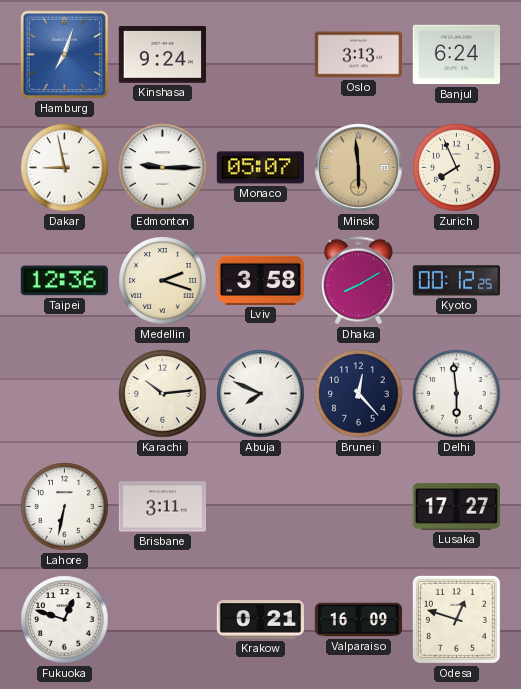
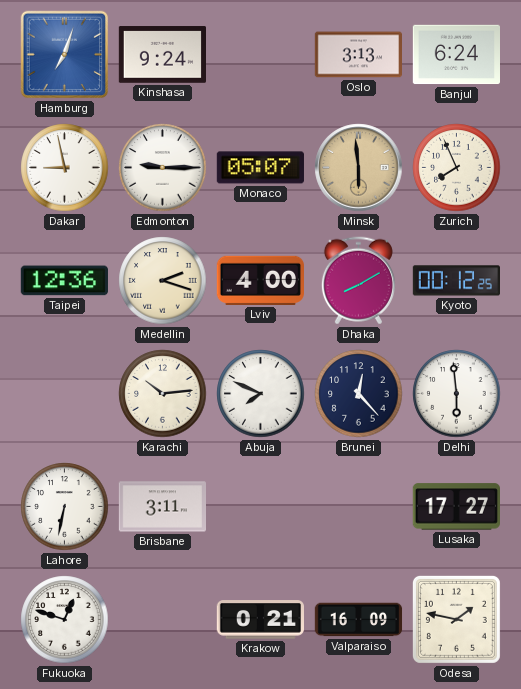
Lviv: 3:58 -> 4:00 (260, 280)
Odesa: 12:48 -> 1:47 (456, 619)
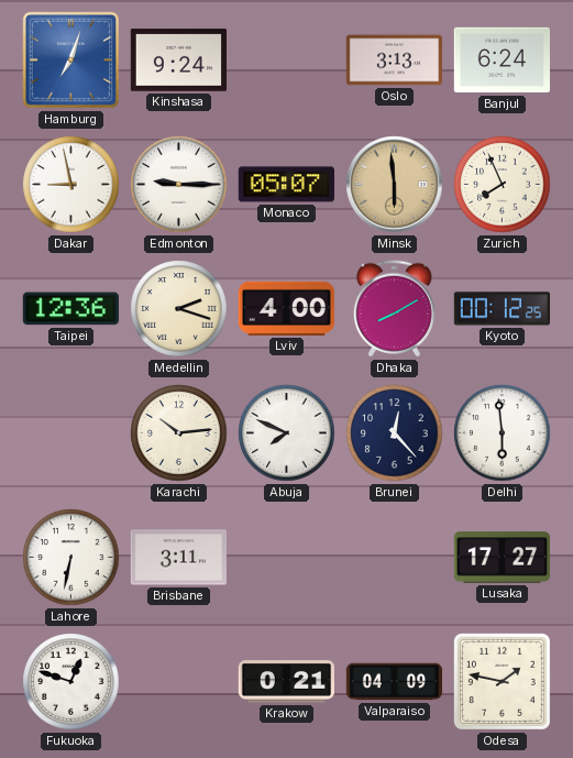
Valparaiso: 16:09 -> 04:09 (395, 682)
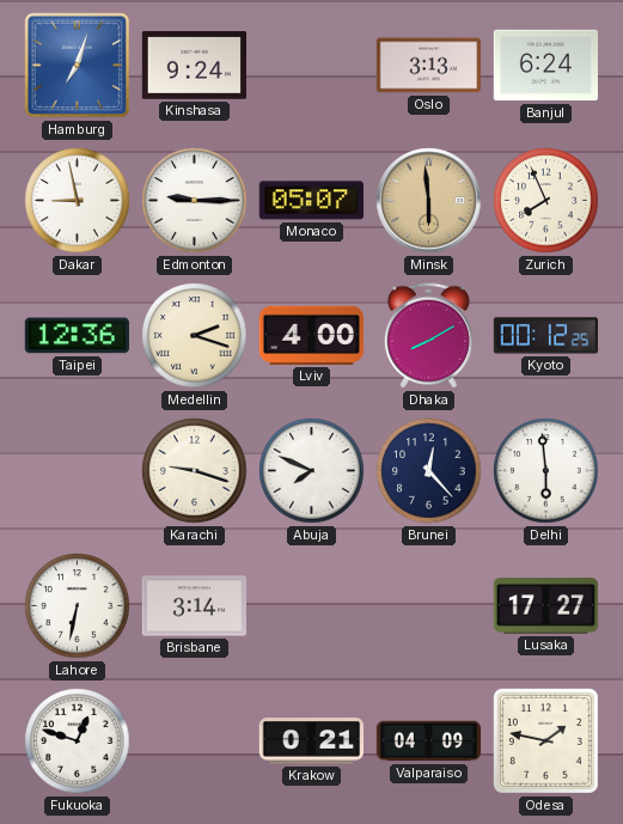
Karachi: 10:14 -> 9:18 (195, 471)
Brisbane: 3:11 -> 3:14 (194, 606)
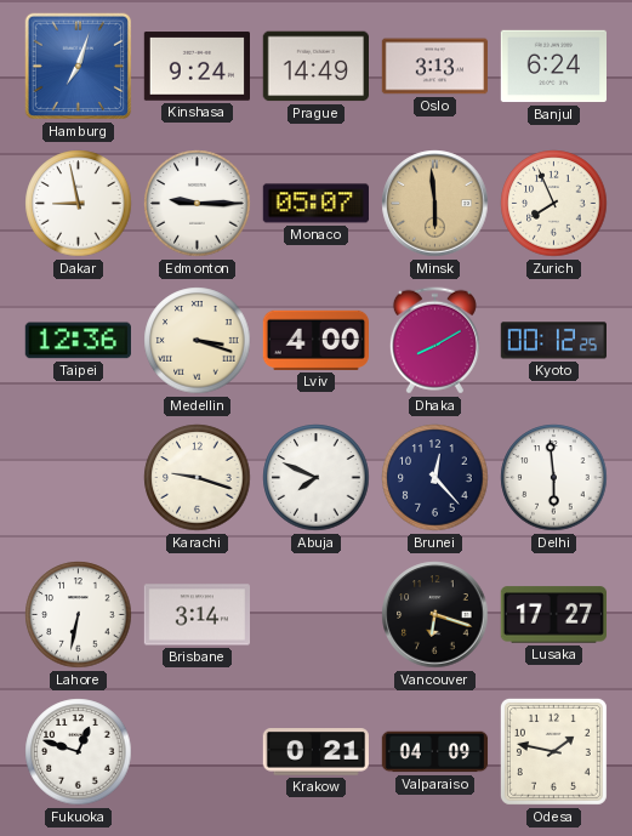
Prague: none -> 14:49 (315, 67)
Medellin: 2:18 -> 3:18 (198, 341)
Vancouver: none -> 6:18 (435, 615)
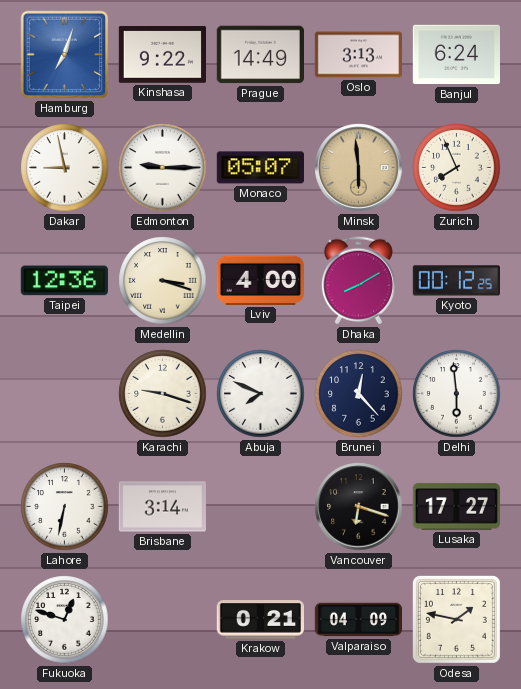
Kinshasa: 9:24 -> 9:22 (162, 55)
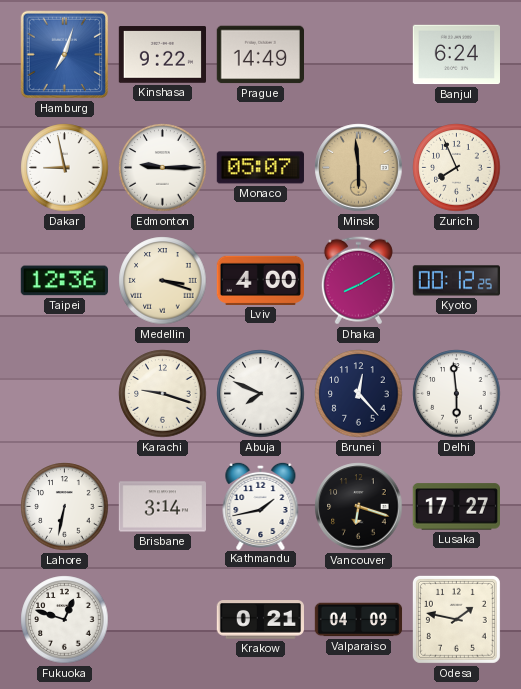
Oslo: 3:13 -> none (358, 55)
Kathmandu: none -> 1:43 (261, 505)
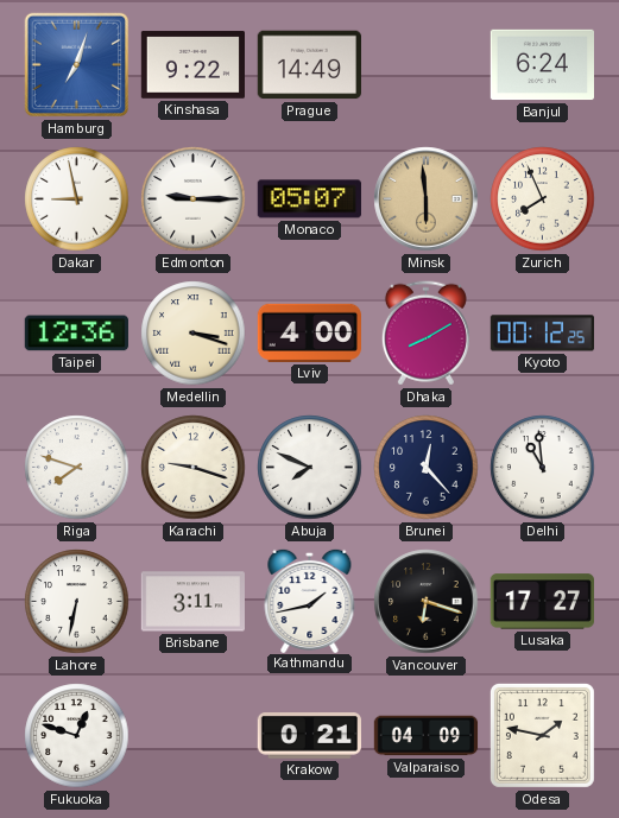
Riga: none -> 7:48 (77, 468)
Delhi: 5:59 -> 10:59 (543, 468)
Brisbane: 3:14 -> 3:11 (192, 602)
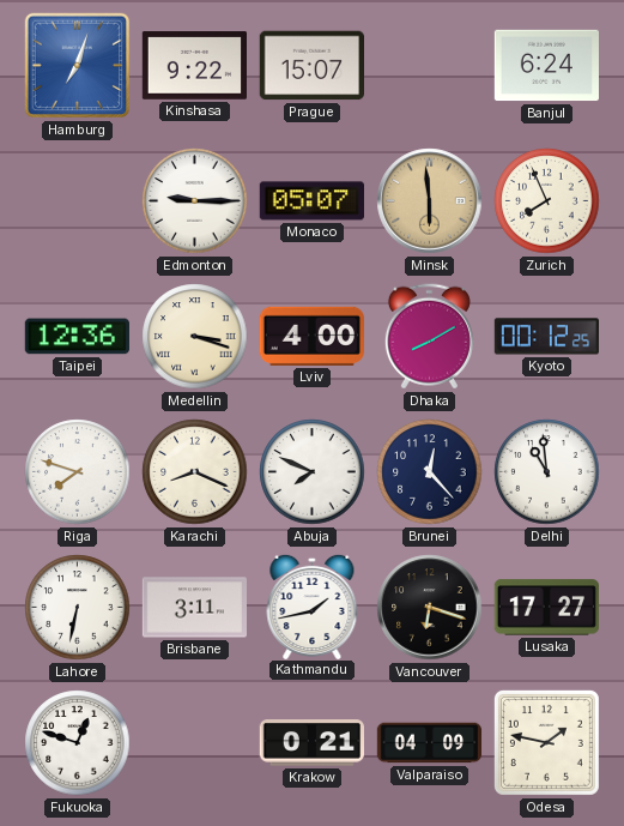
Prague: 14:49 -> 15:07 (311, 66)
Dakar: 8:58 -> none (77, 199)
Karachi: 9:18 -> 8:19 (195, 472)
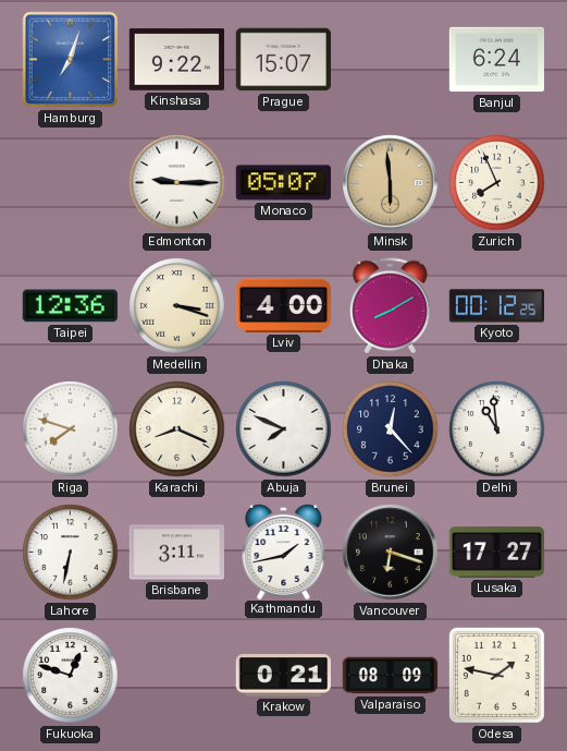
Valparaiso: 04:09 -> 08:09 (391, 676)
